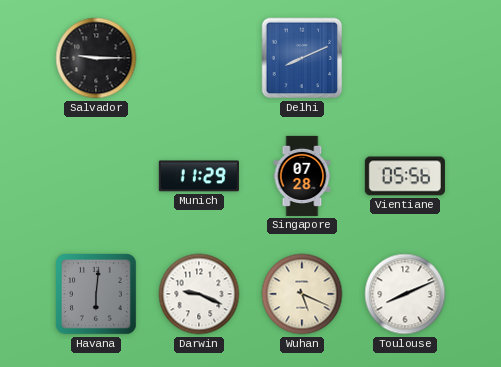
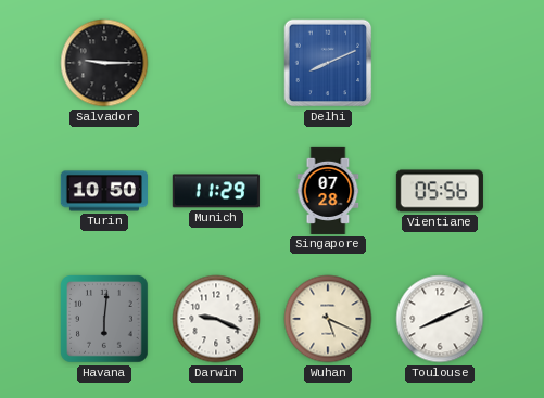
Turin: none -> 10:50 (104, 191)
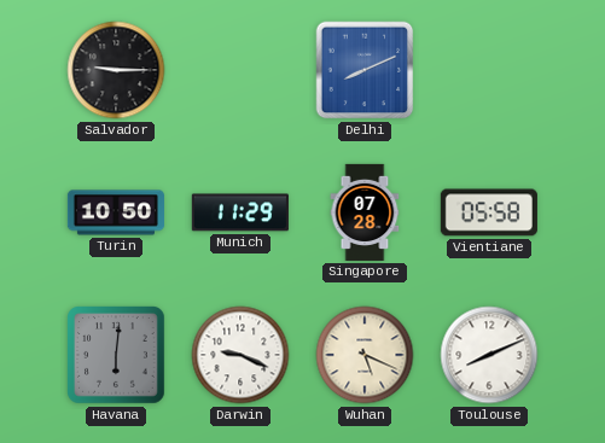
Vientiane: 05:56 -> 05:58 (489, 212)
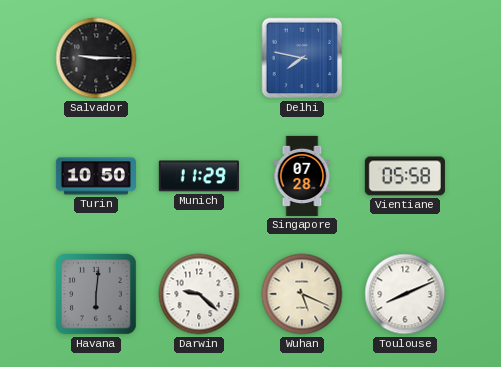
Delhi: 8:11 -> 7:47 (302, 58)
Darwin: 9:19 -> 9:22 (199, 294)
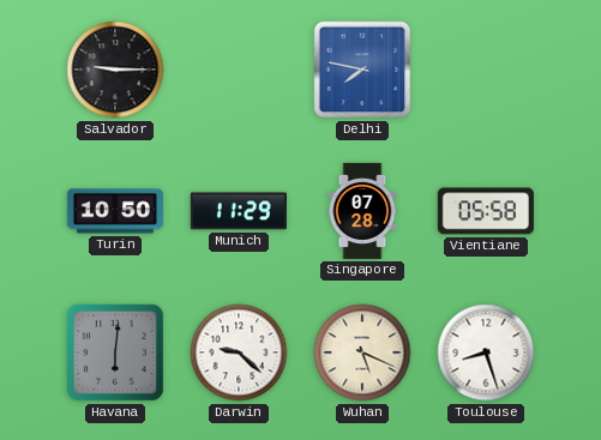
Toulouse: 8:11 -> 8:27 (486, 352)
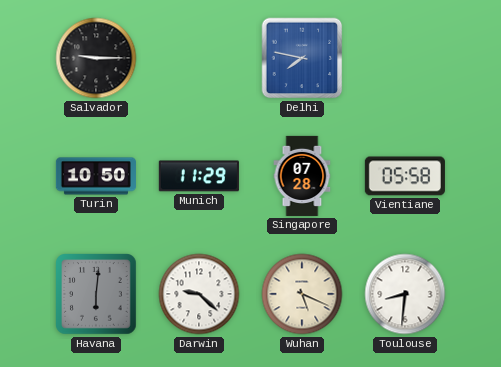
Toulouse: 8:27 -> 8:31 (405, 294)
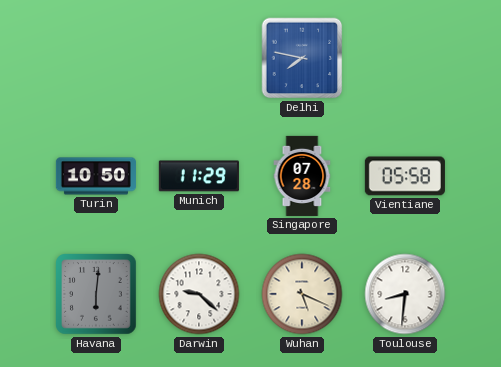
Salvador: 9:15 -> none (96, 58)
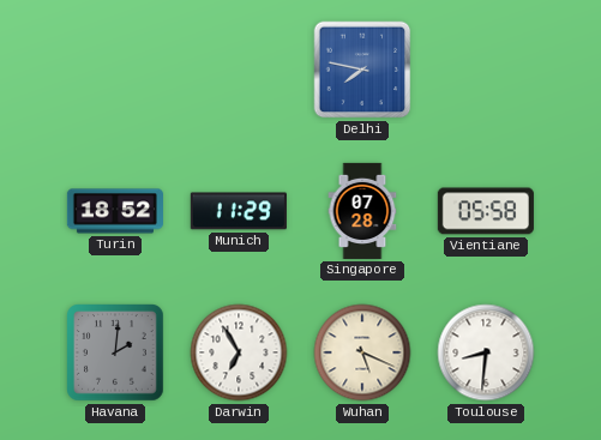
Turin: 10:50 -> 18:52 (115, 211)
Havana: 6:01 -> 2:01 (115, 352)
Darwin: 9:22 -> 6:55 (239, 352)
